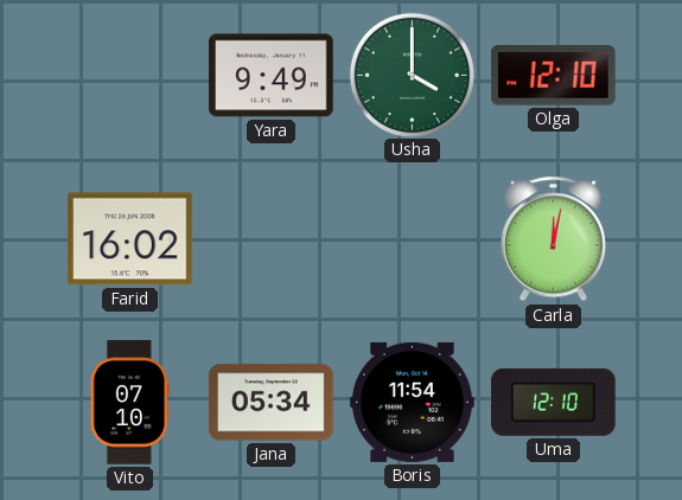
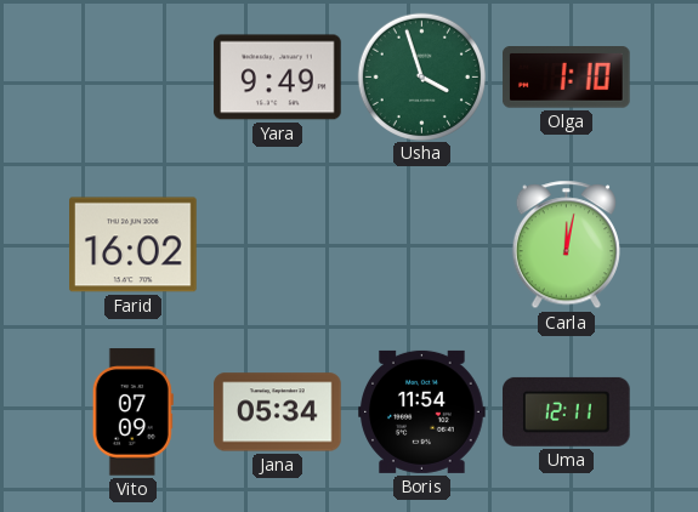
Usha: 4:00 -> 3:57 (421, 76)
Olga: 12:10 -> 1:10 (567, 78)
Vito: 07:10 -> 07:09 (132, 413)
Uma: 12:10 -> 12:11 (567, 411)
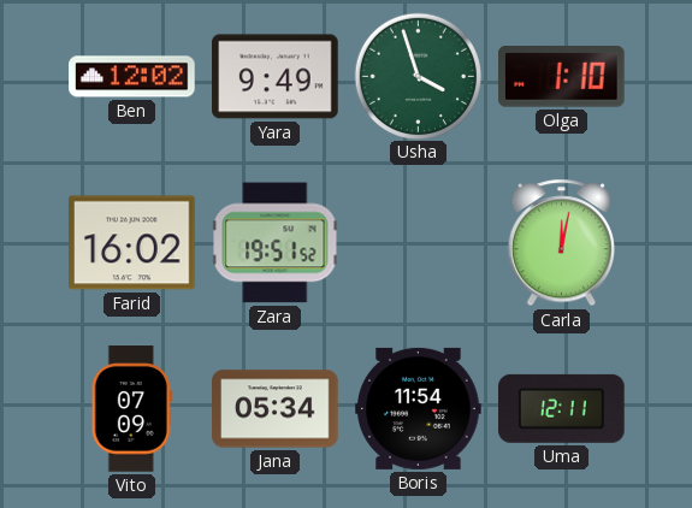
Ben: none -> 12:02 (132, 77)
Zara: none -> 19:51 (276, 243)
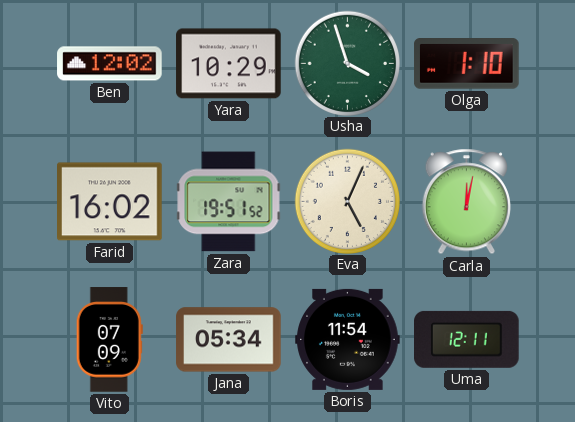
Yara: 9:49 -> 10:29 (229, 64)
Eva: none -> 5:04 (347, 201)
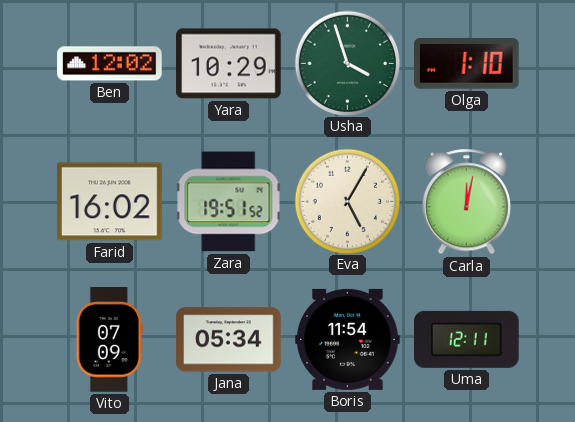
Eva: 5:04 -> 5:05 (347, 201)
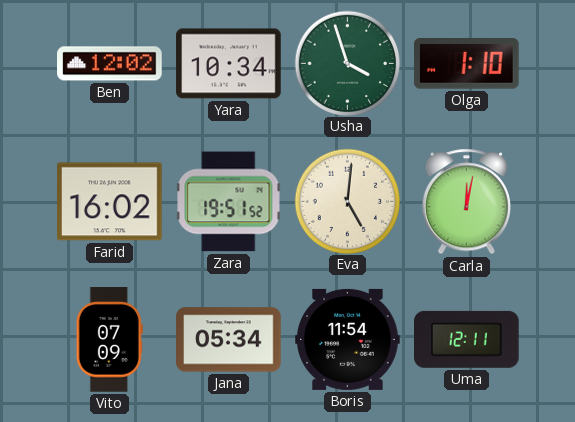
Yara: 10:29 -> 10:34 (229, 64)
Eva: 5:05 -> 5:01 (347, 201)
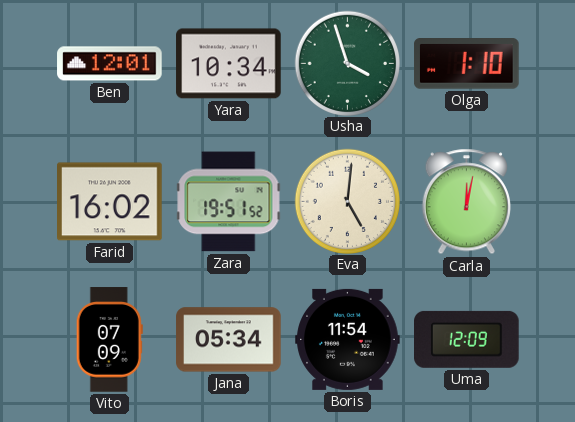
Ben: 12:02 -> 12:01 (110, 64)
Uma: 12:11 -> 12:09 (467, 339)
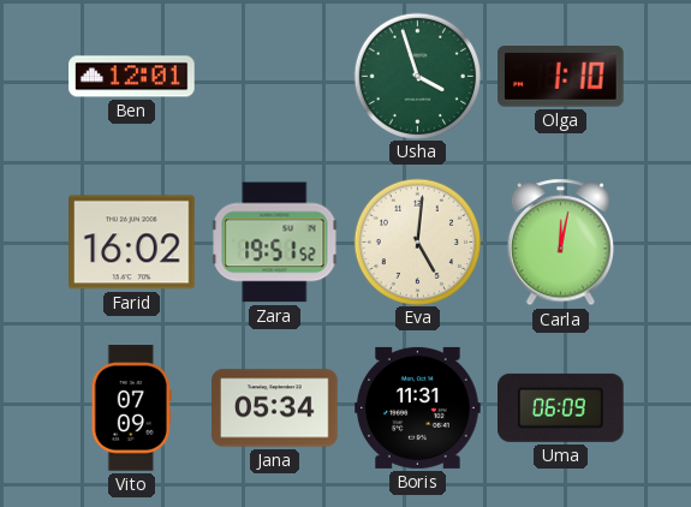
Yara: 10:34 -> none (229, 64)
Boris: 11:54 -> 11:31 (418, 407)
Uma: 12:09 -> 06:09 (561, 407)
